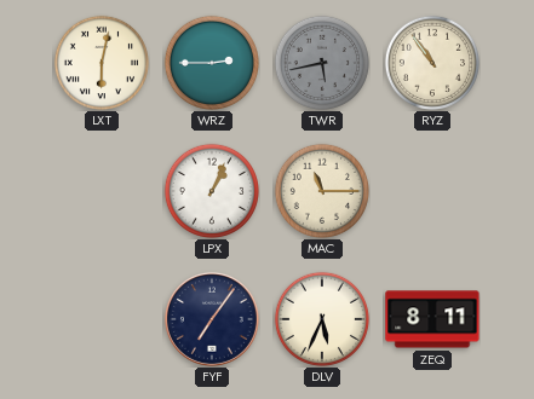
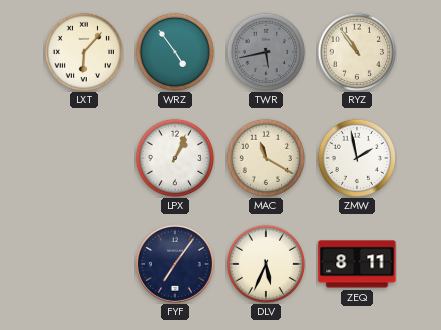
LXT: 6:02 -> 6:07 (84, 52)
WRZ: 2:45 -> 4:54 (175, 52)
MAC: 11:15 -> 11:20 (266, 158)
ZMW: none -> 1:58 (357, 158)
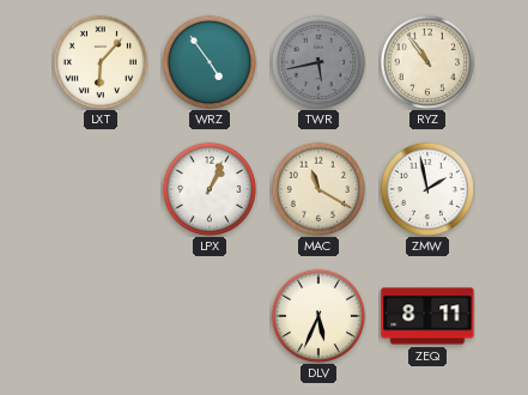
FYF: 7:06 -> none (175, 264)
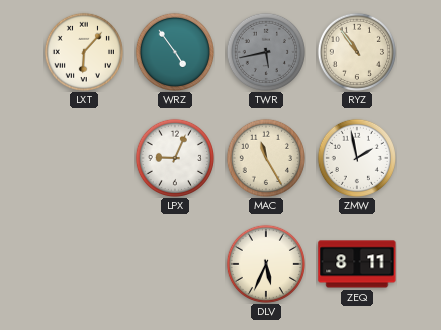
LPX: 1:04 -> 9:04 (175, 158)
MAC: 11:20 -> 11:25 (266, 158)
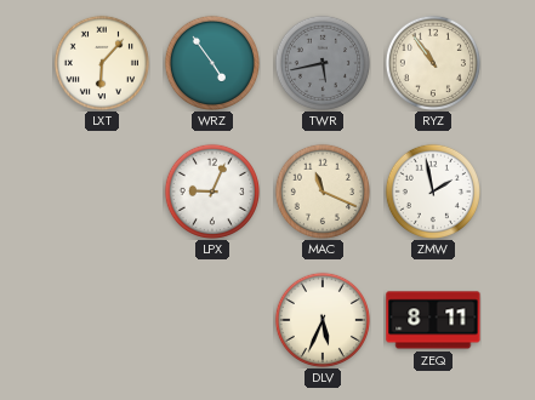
MAC: 11:25 -> 11:19 (323, 192)
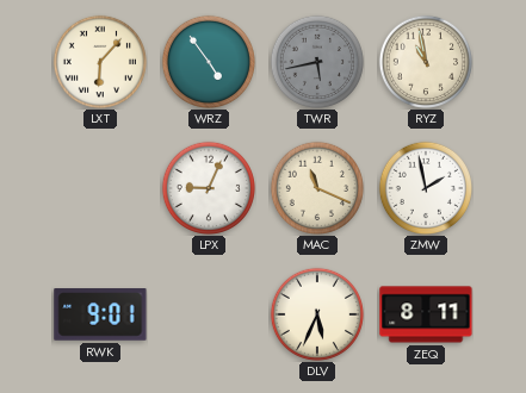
RYZ: 10:54 -> 10:58 (426, 62)
RWK: none -> 9:01 (100, 314)
